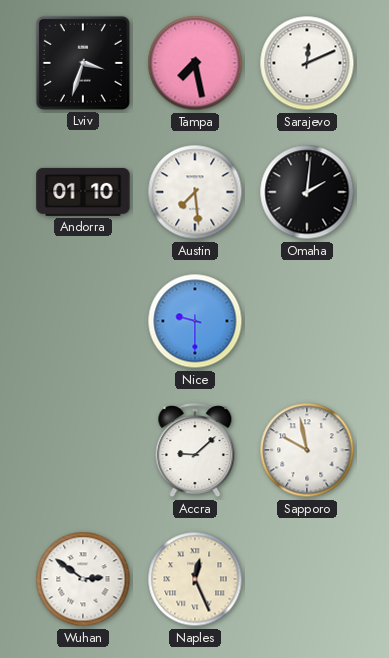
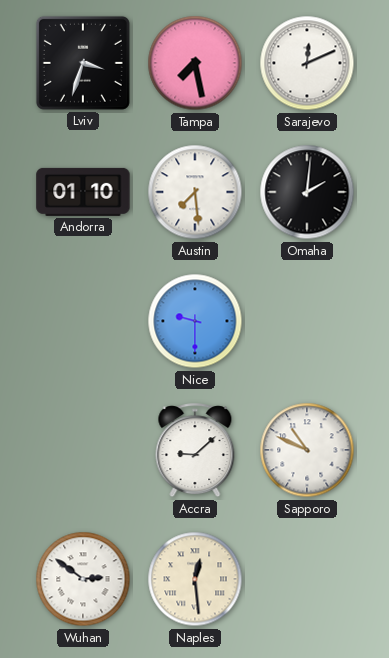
Sapporo: 9:58 -> 10:49 (307, 450)
Naples: 12:26 -> 12:29 (195, 579)
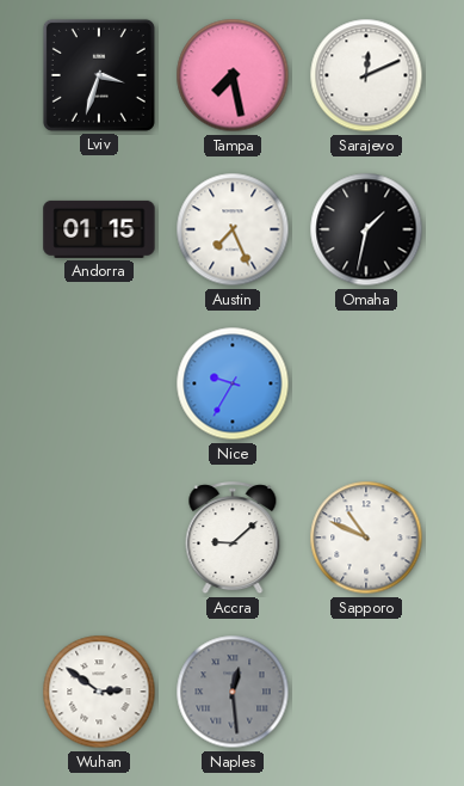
Andorra: 01:10 -> 01:15 (99, 229)
Austin: 7:29 -> 7:26 (233, 229)
Omaha: 2:01 -> 1:32 (366, 229)
Nice: 9:30 -> 9:35 (233, 383)
Naples dial: cream -> grey (233, 692)
